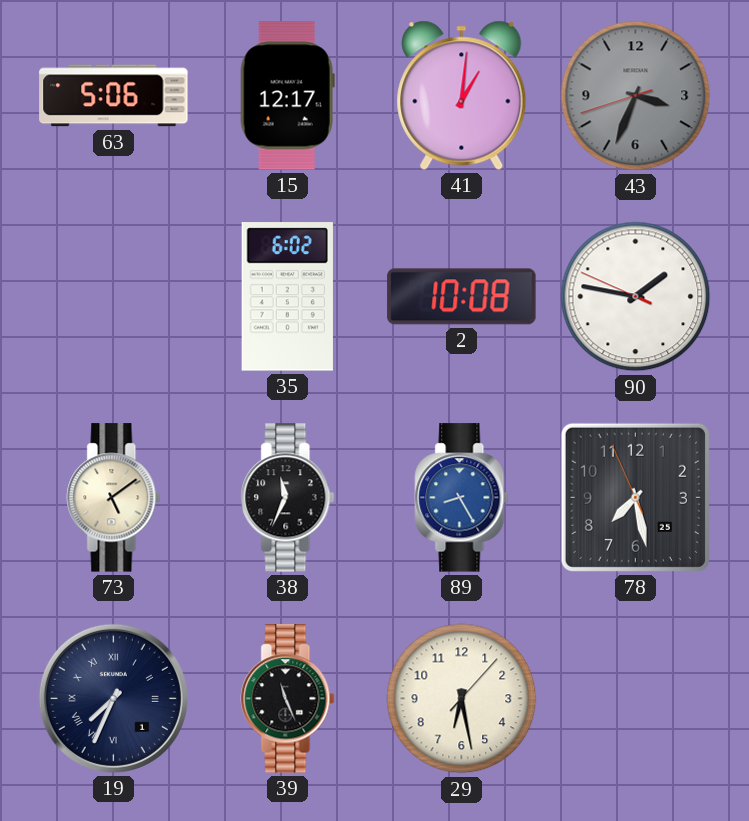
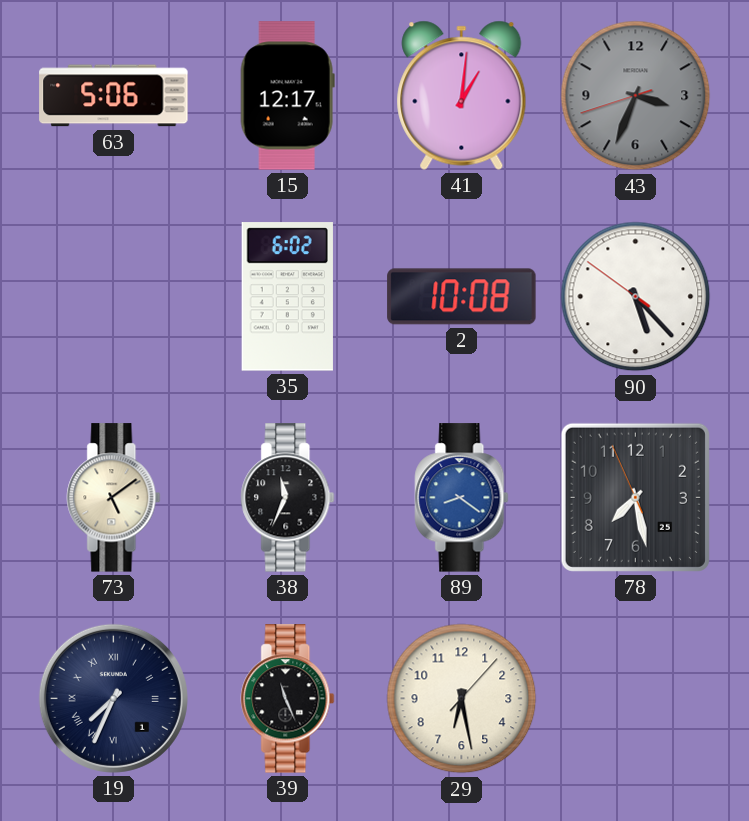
90: 1:46 -> 5:22 (636, 297)
89: 8:25 -> 8:21 (462, 498)
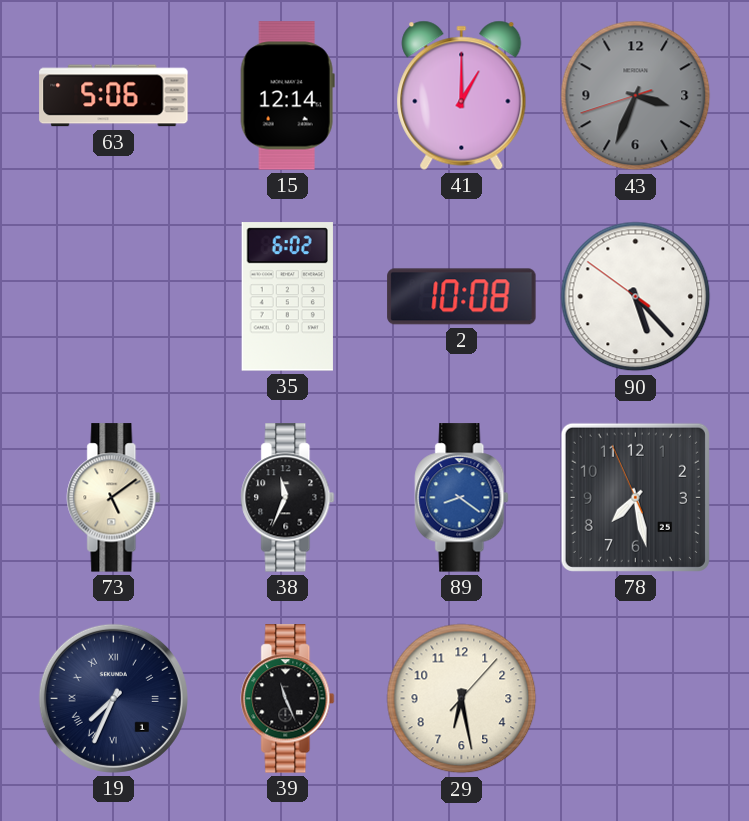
15: 12:17 -> 12:14 (287, 96)
41: 1:01 -> 1:00 (462, 95)
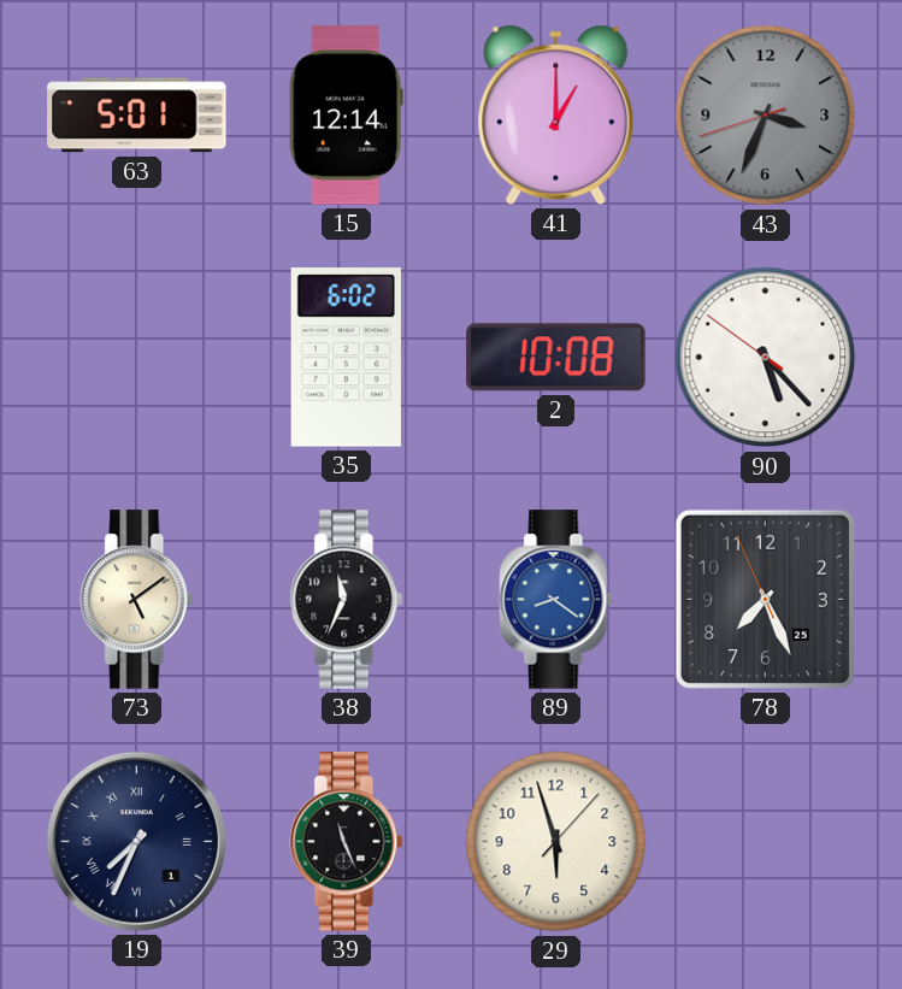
63: 5:06 -> 5:01 (137, 116)
78: 7:27 -> 7:25 (765, 599)
29: 6:28 -> 5:57 (556, 842)
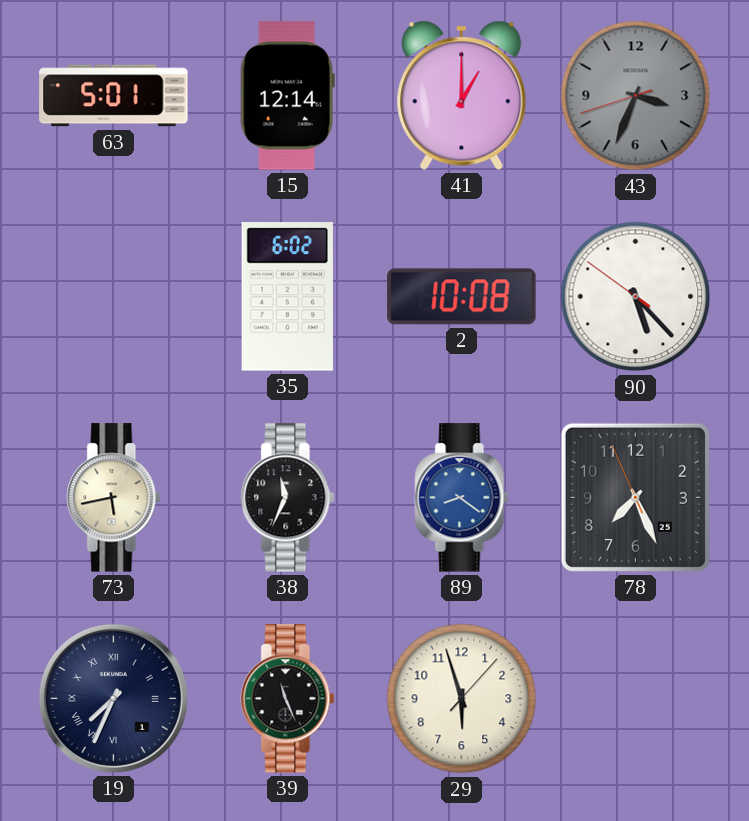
73: 5:09 -> 5:43 (114, 498)
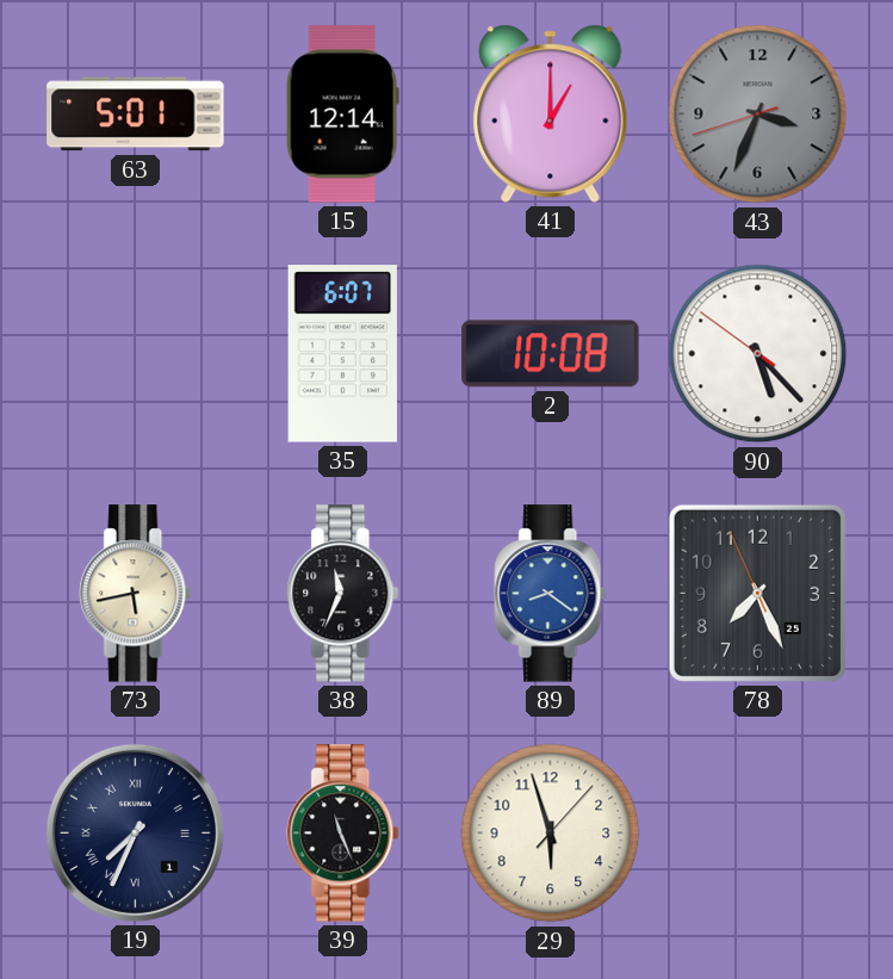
35: 6:02 -> 6:07 (342, 354)
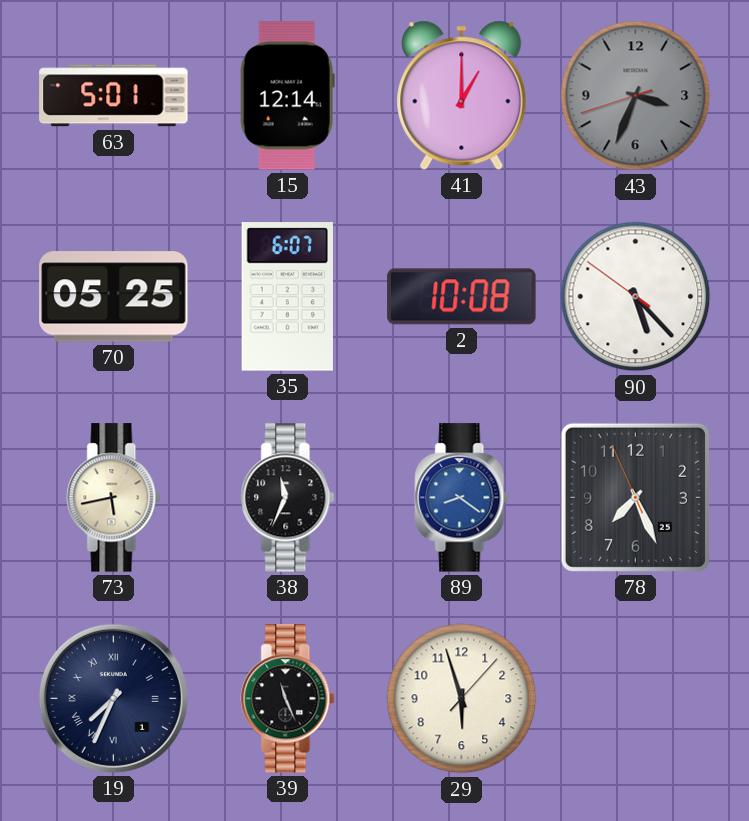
70: none -> 05:25 (114, 297)
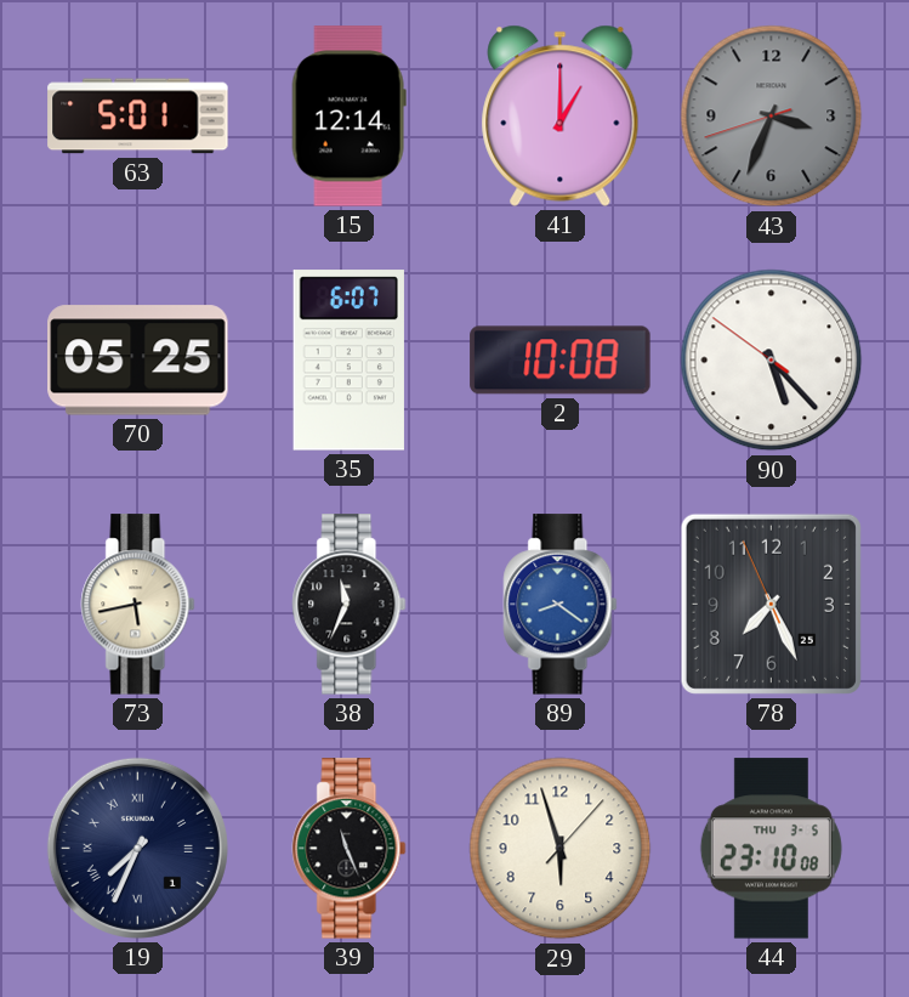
44: none -> 23:10 (771, 849)
